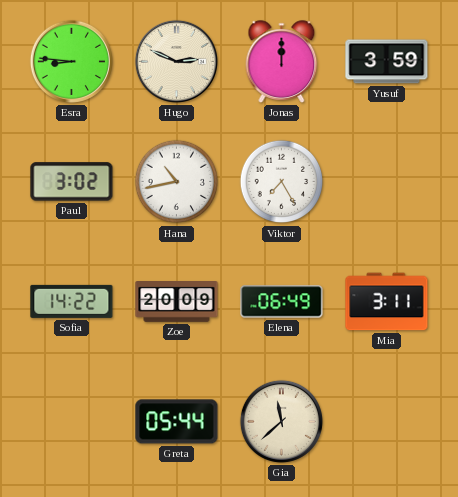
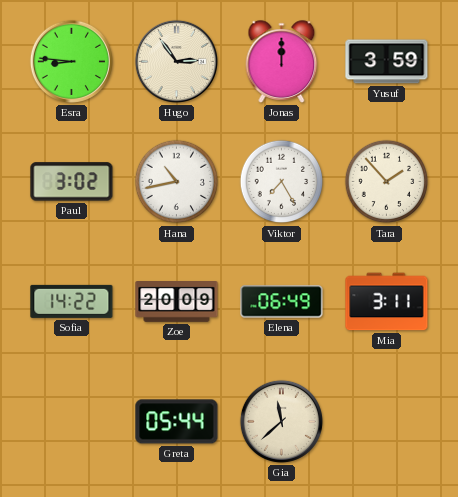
Hugo: 2:49 -> 2:54 (176, 61)
Tara: none -> 1:53 (387, 182)
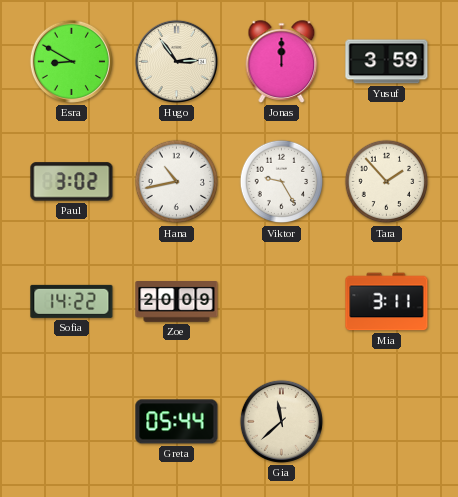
Esra: 8:46 -> 8:50 (71, 61)
Viktor: 7:25 -> 9:25 (282, 182)
Elena: 06:49 -> none (282, 302)
